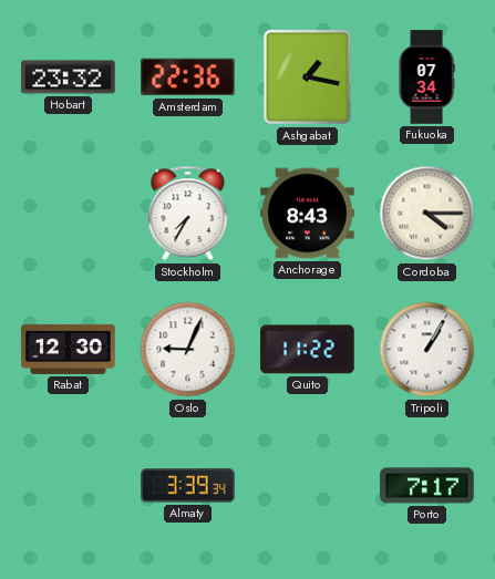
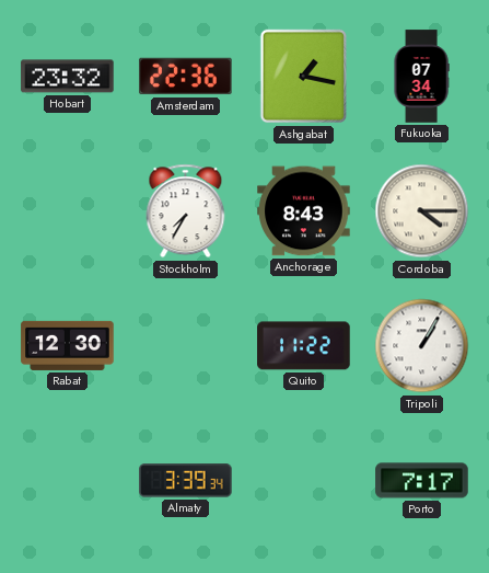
Oslo: 9:04 -> none (188, 350)
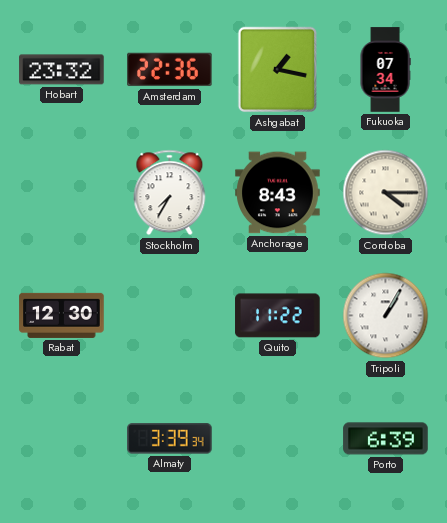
Porto: 7:17 -> 6:39 (386, 439)
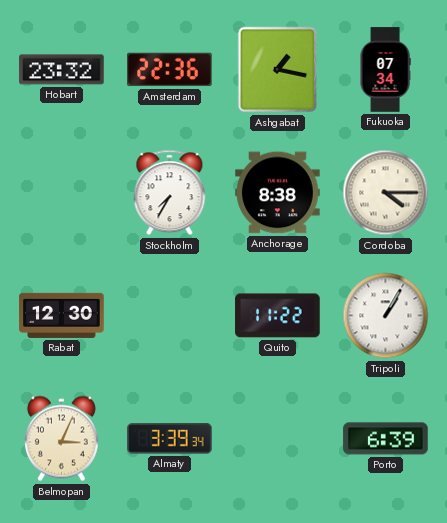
Anchorage: 8:43 -> 8:38 (278, 193)
Belmopan: none -> 3:04 (61, 439)
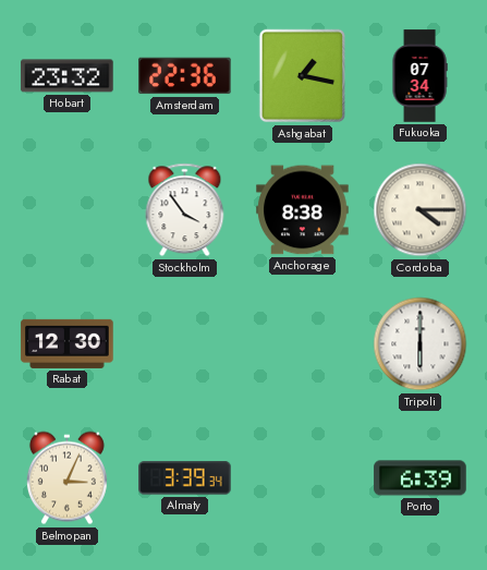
Stockholm: 7:35 -> 3:54 (185, 210)
Quito: 11:22 -> none (278, 316)
Tripoli: 1:05 -> 6:00 (421, 344)
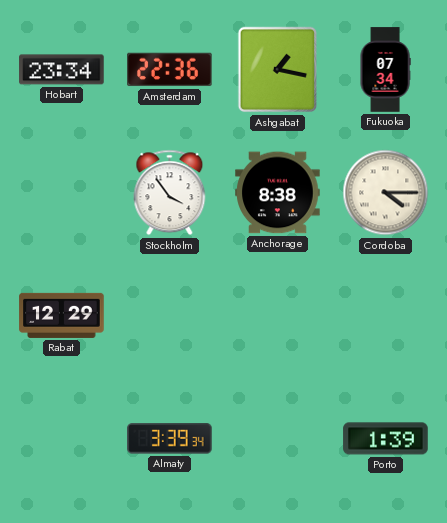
Hobart: 23:32 -> 23:34 (62, 70)
Rabat: 12:30 -> 12:29 (62, 315)
Tripoli: 6:00 -> none (421, 344)
Belmopan: 3:04 -> none (66, 478)
Porto: 6:39 -> 1:39 (386, 439)
